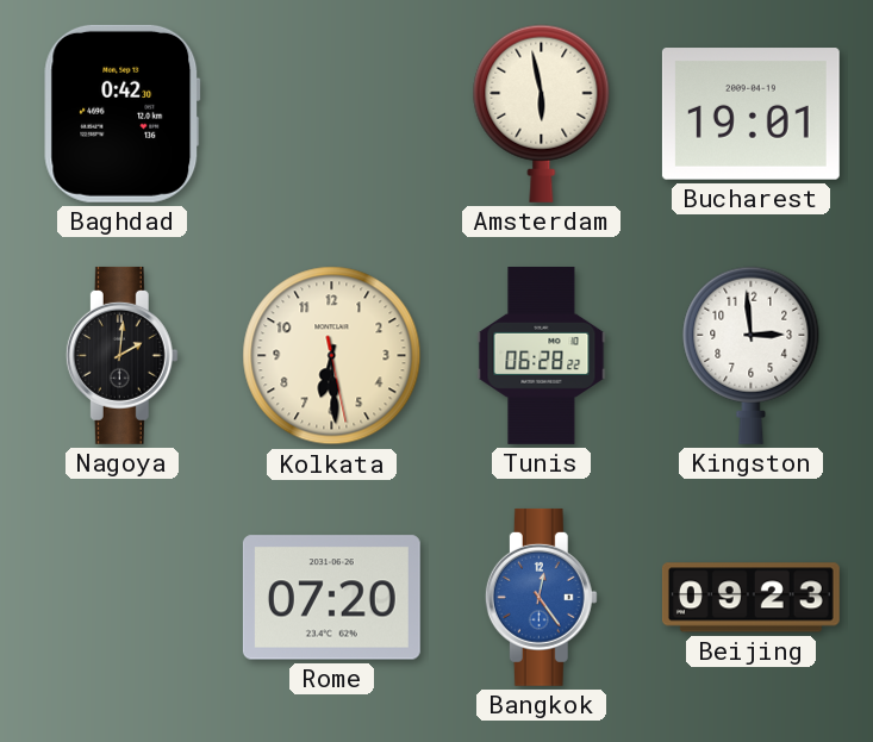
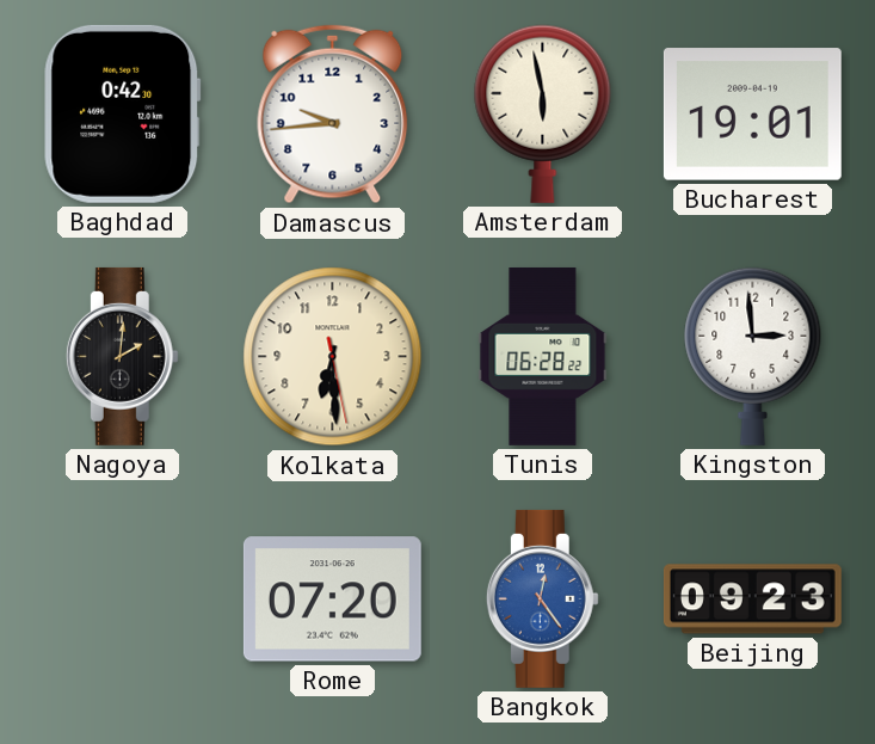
Damascus: none -> 9:44 (333, 115)
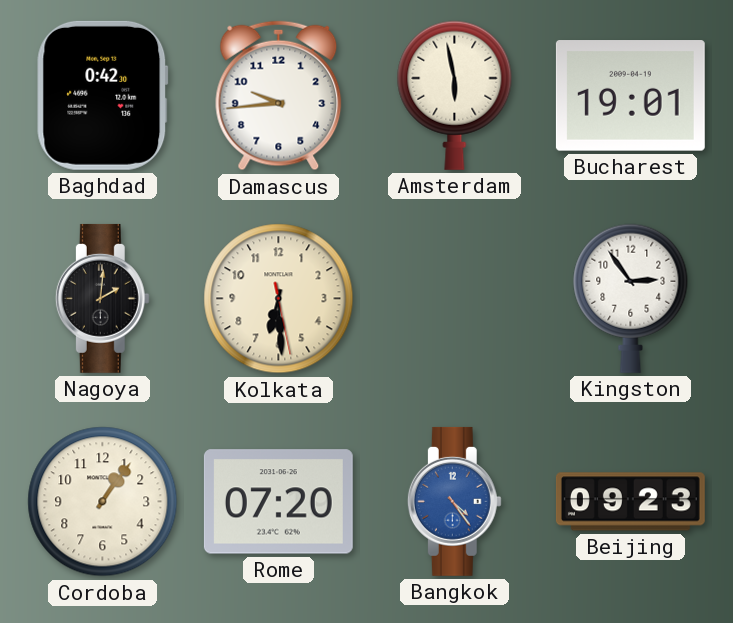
Tunis: 06:28 -> none (543, 356)
Kingston: 2:59 -> 2:54 (631, 298)
Cordoba: none -> 1:06 (103, 502)
Bangkok: 12:24 -> 4:24 (454, 501)
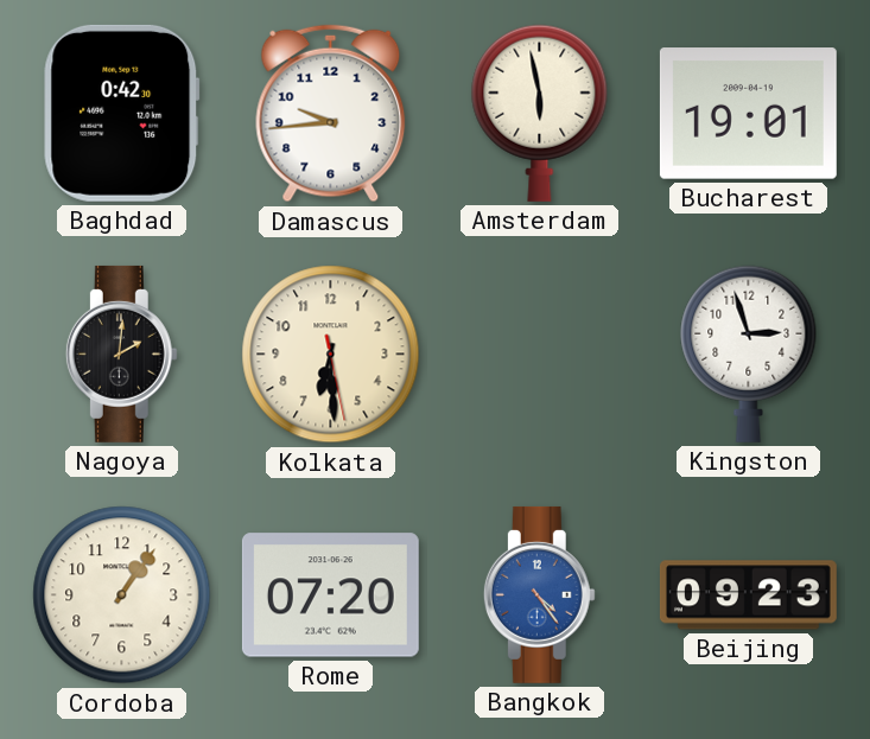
Kingston: 2:54 -> 2:57 (749, 353)
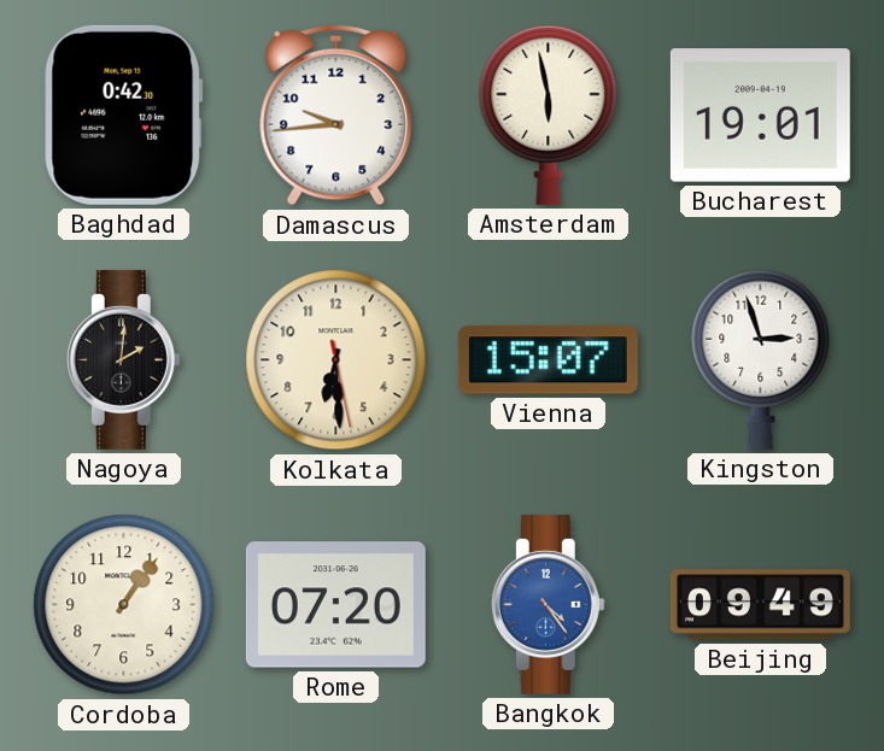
Vienna: none -> 15:07 (548, 360)
Beijing: 09:23 -> 09:49 (760, 605)
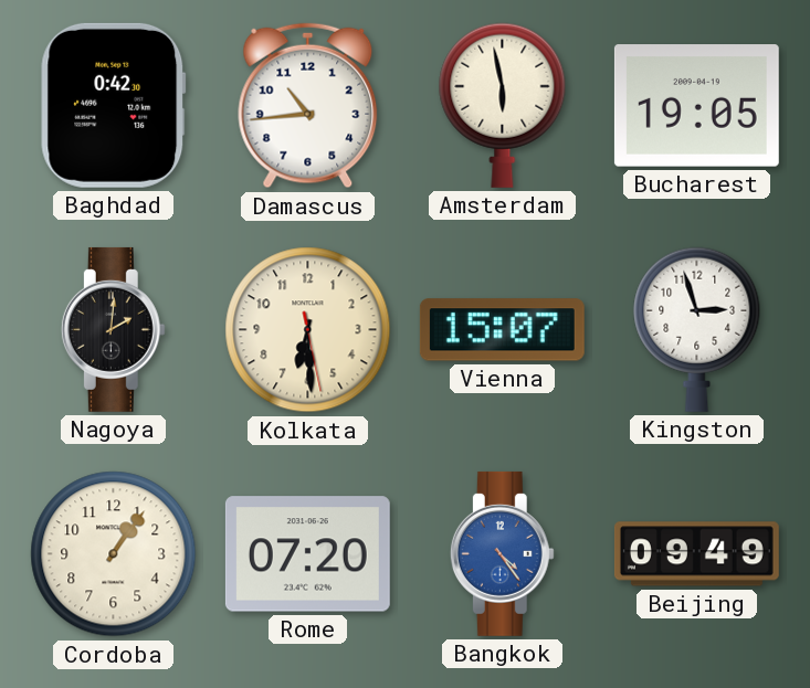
Damascus: 9:44 -> 10:44 (308, 106)
Bucharest: 19:01 -> 19:05 (696, 106)
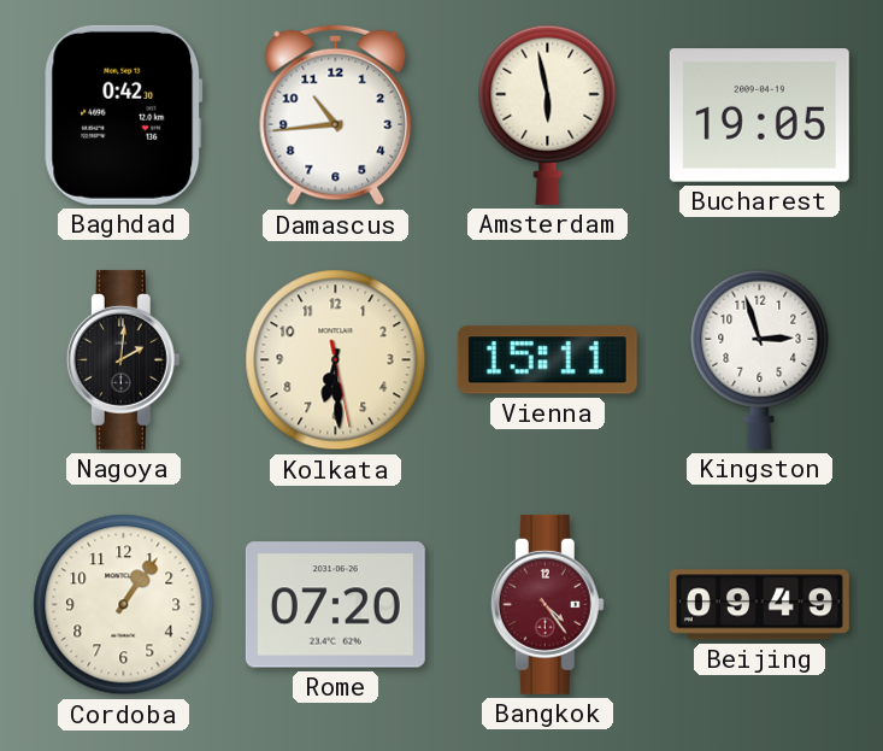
Vienna: 15:07 -> 15:11 (547, 360)
Bangkok dial: blue -> burgundy (547, 604)
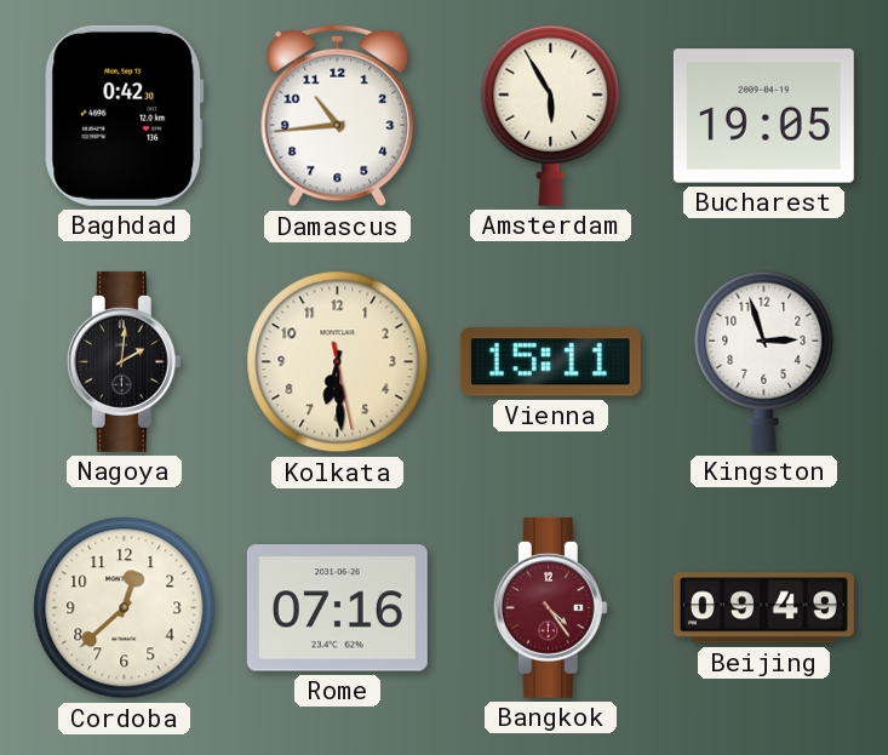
Amsterdam: 5:58 -> 5:55 (551, 115)
Cordoba: 1:06 -> 12:38 (125, 608)
Rome: 07:20 -> 07:16 (337, 608)
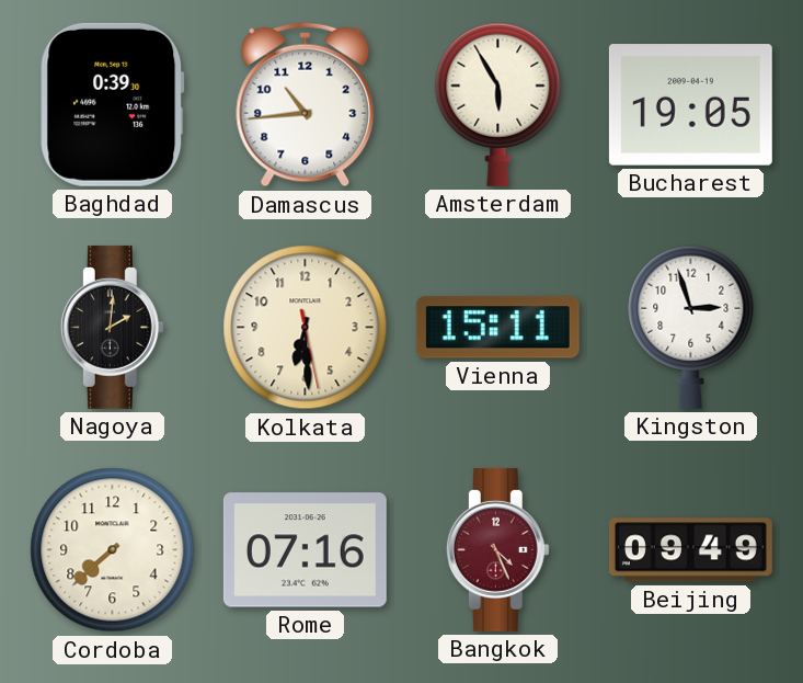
Baghdad: 0:42 -> 0:39 (113, 104)
Cordoba: 12:38 -> 7:38 (113, 550)
Bangkok: 4:24 -> 4:26 (497, 549)
